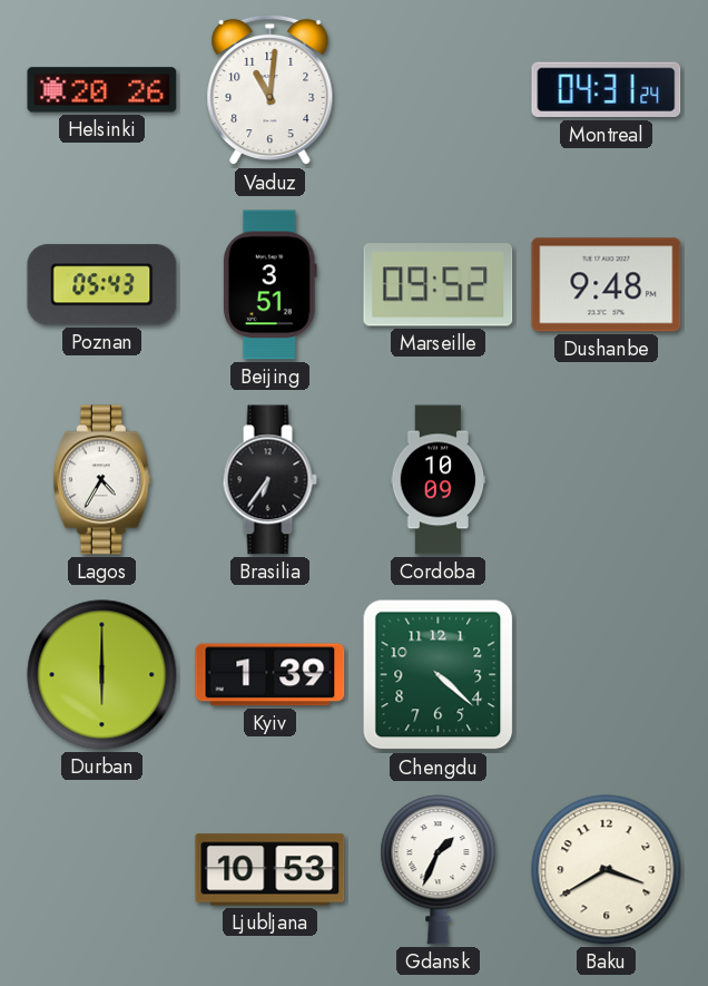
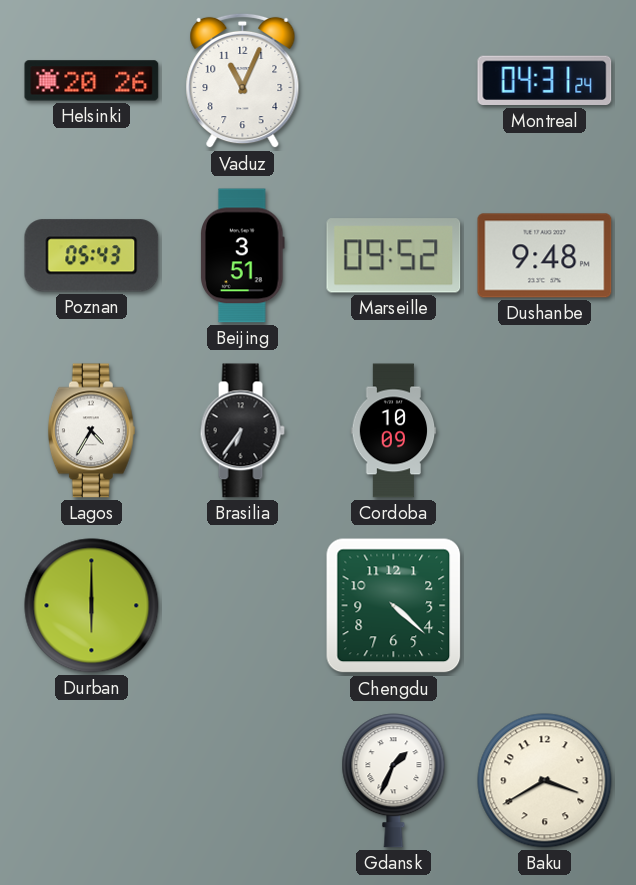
Vaduz: 11:01 -> 11:04 (243, 81)
Kyiv: 1:39 -> none (271, 675)
Ljubljana: 10:53 -> none (271, 870)
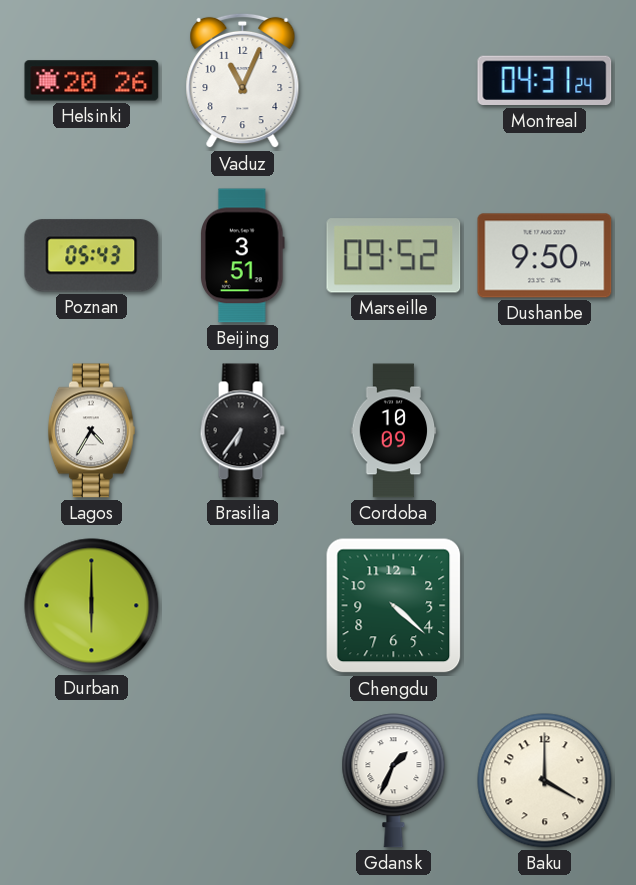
Dushanbe: 9:48 -> 9:50 (545, 256)
Baku: 3:40 -> 4:00 (545, 781)
